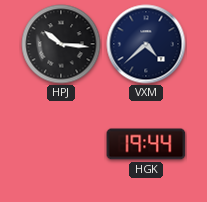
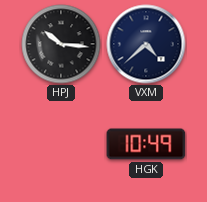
HGK: 19:44 -> 10:49 (146, 144)
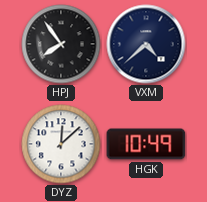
HPJ: 10:16 -> 7:54 (61, 44)
DYZ: none -> 12:08 (61, 144)
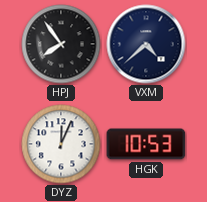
DYZ: 12:08 -> 12:04 (61, 144)
HGK: 10:49 -> 10:53 (146, 144)
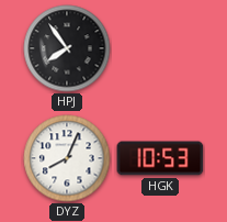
VXM: 4:38 -> none (146, 44)
DYZ: 12:04 -> 8:04 (67, 158)
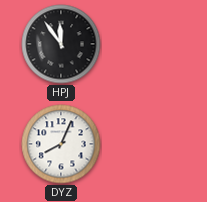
HPJ: 7:54 -> 11:54 (61, 44)
HGK: 10:53 -> none (160, 158)
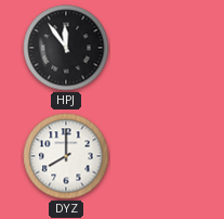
DYZ: 8:04 -> 8:00 (66, 156)
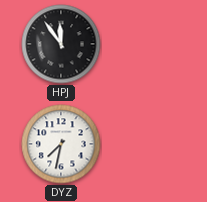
DYZ: 8:00 -> 7:32 (61, 144)
